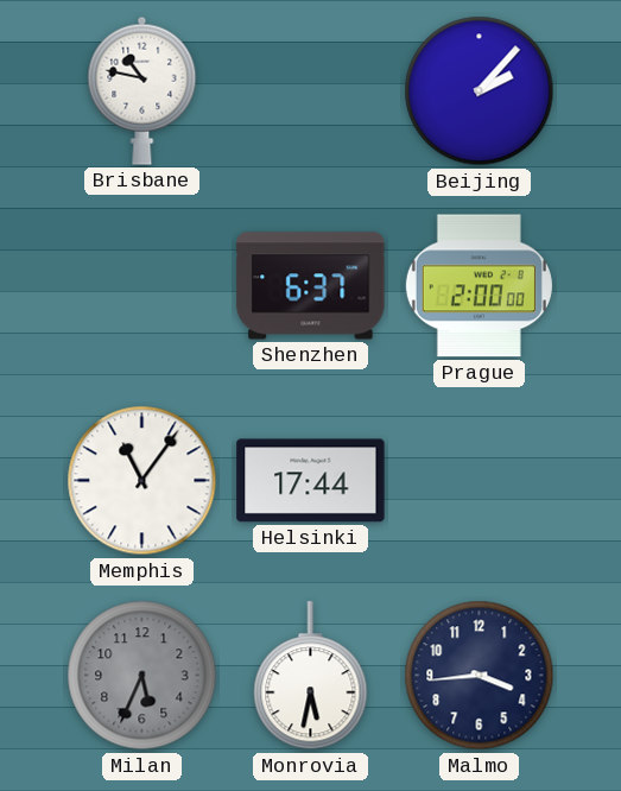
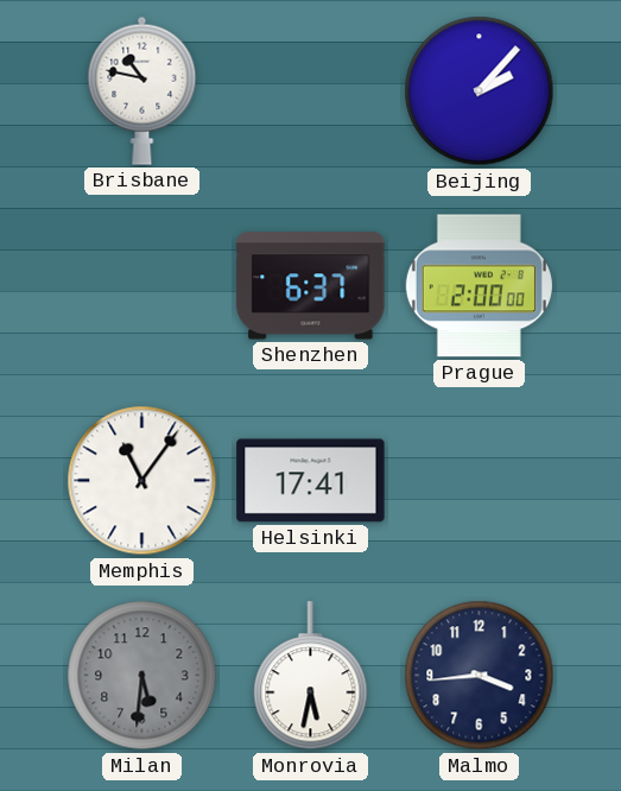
Helsinki: 17:44 -> 17:41 (311, 481)
Milan: 5:34 -> 5:31 (142, 676)
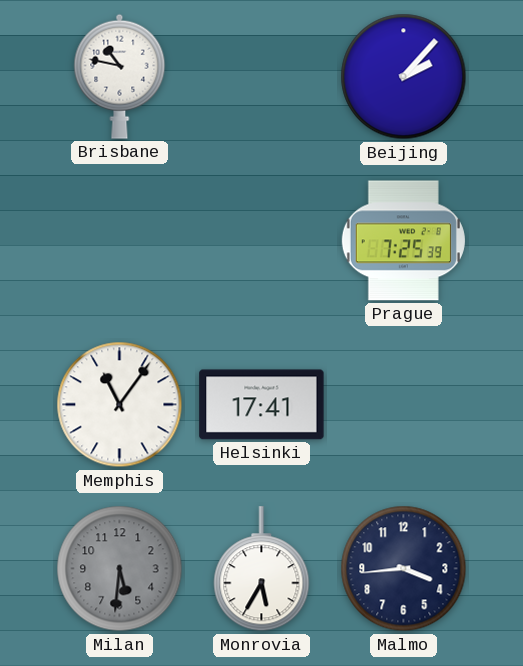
Shenzhen: 6:37 -> none (311, 286)
Prague: 2:00 -> 7:25 (403, 241)
Monrovia: 5:32 -> 5:35 (262, 569)
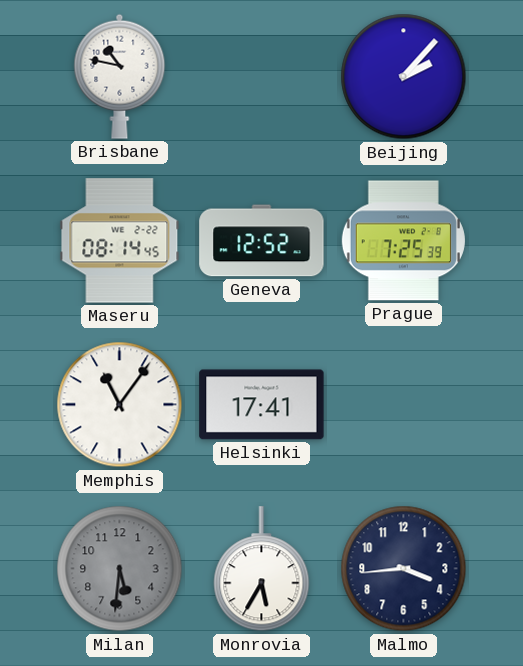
Maseru: none -> 08:14 (120, 241)
Geneva: none -> 12:52 (262, 241)
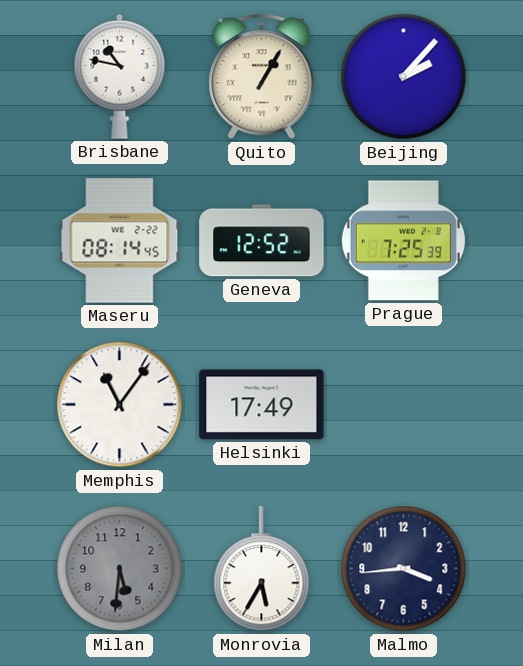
Quito: none -> 1:05 (262, 77)
Helsinki: 17:41 -> 17:49 (262, 405)
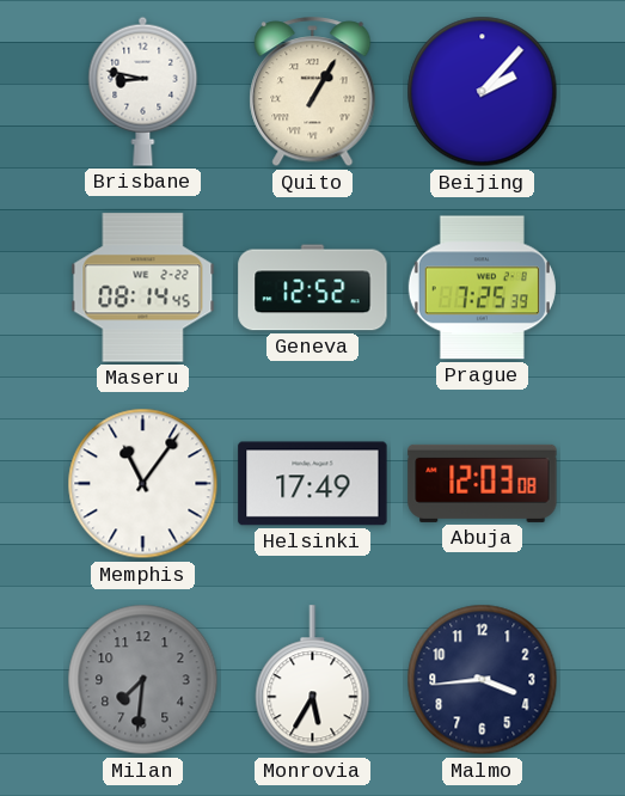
Brisbane: 10:47 -> 8:47 (143, 91)
Abuja: none -> 12:03 (483, 483)
Milan: 5:31 -> 7:31 (143, 680)
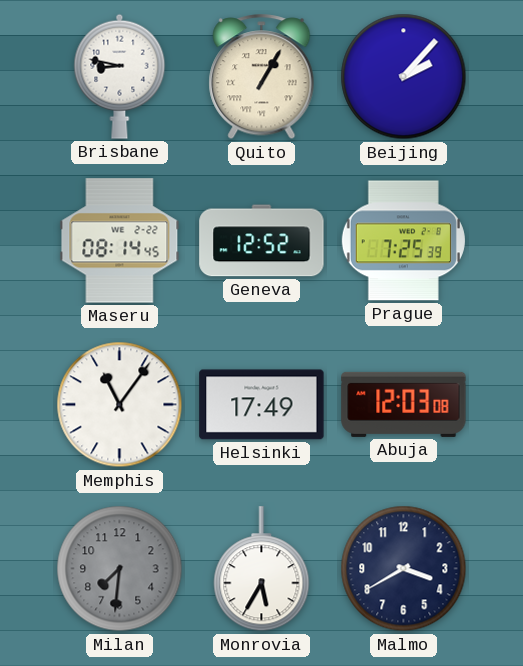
Malmo: 3:44 -> 3:40 (404, 569)
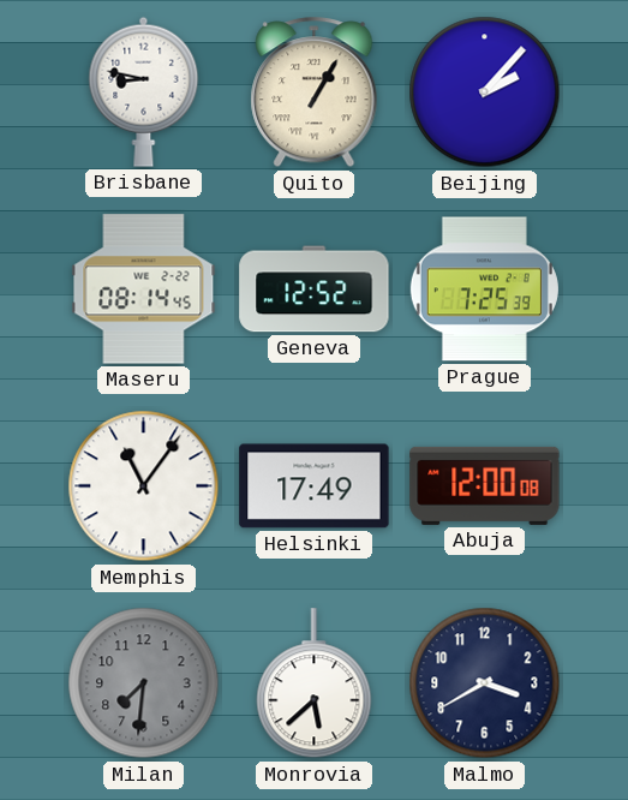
Abuja: 12:03 -> 12:00 (485, 485)
Monrovia: 5:35 -> 5:38 (315, 683)
